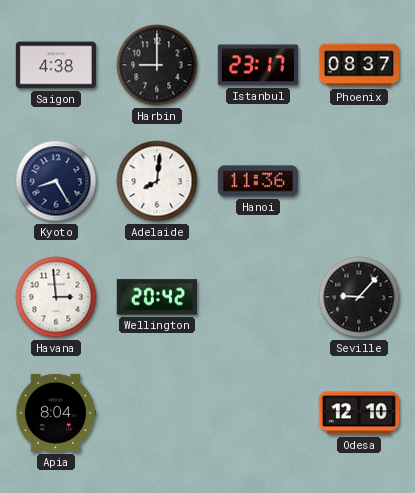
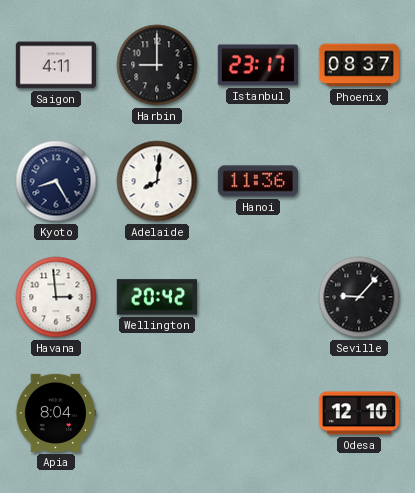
Saigon: 4:38 -> 4:11 (55, 65)
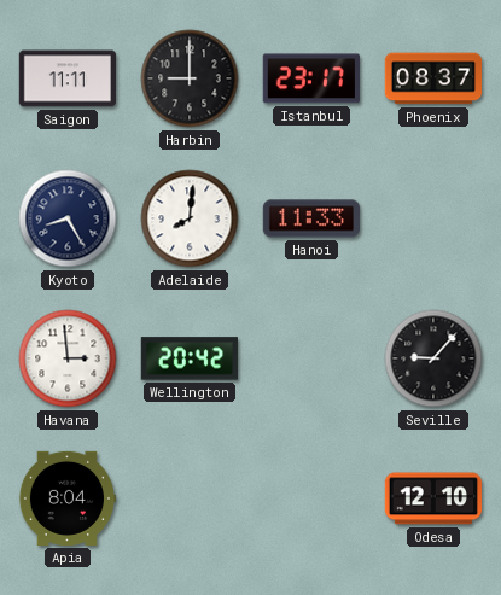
Saigon: 4:11 -> 11:11 (66, 78)
Hanoi: 11:36 -> 11:33 (311, 218)
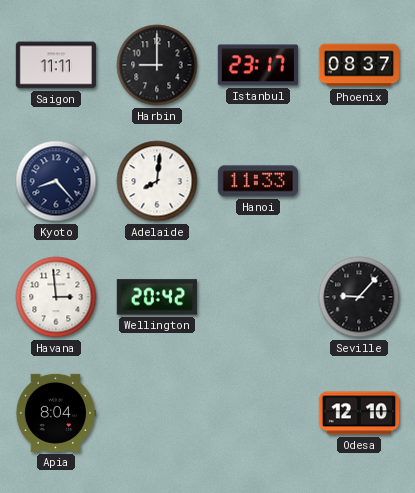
Kyoto: 8:25 -> 8:23 (56, 181)
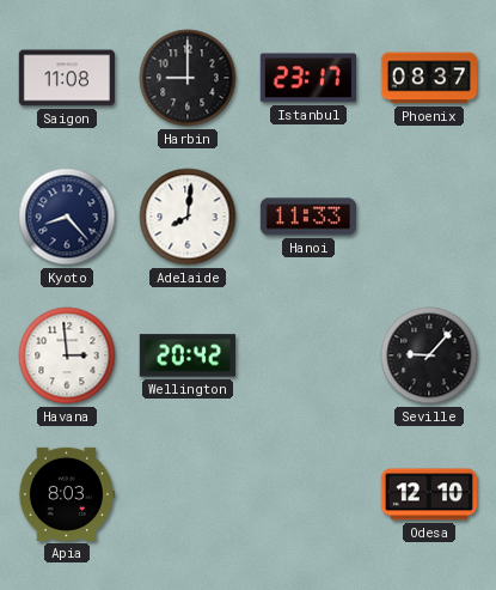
Saigon: 11:11 -> 11:08 (66, 78)
Apia: 8:04 -> 8:03 (66, 494)
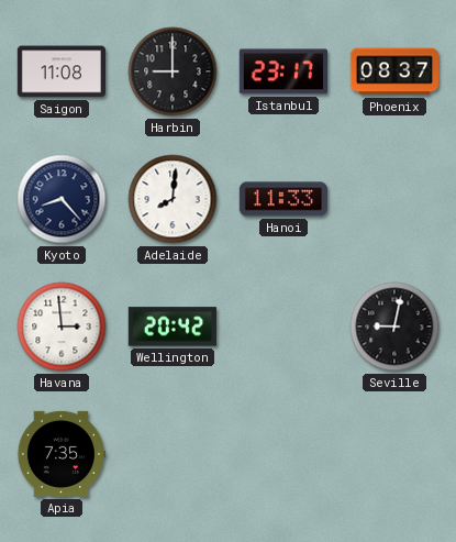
Seville: 9:07 -> 9:02 (394, 327)
Apia: 8:03 -> 7:35 (60, 454)
Odesa: 12:10 -> none (428, 494)
